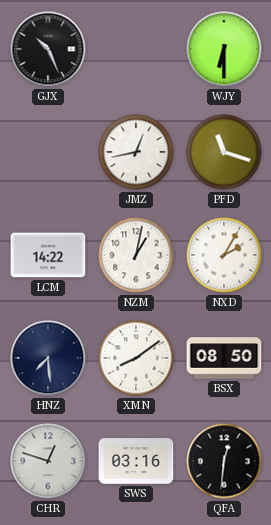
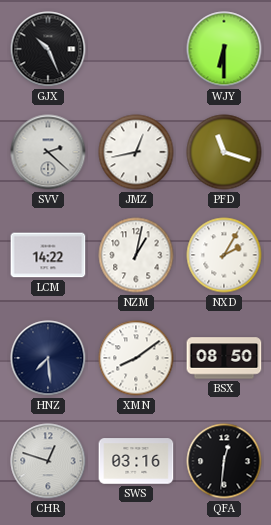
SVV: none -> 2:22 (48, 152)
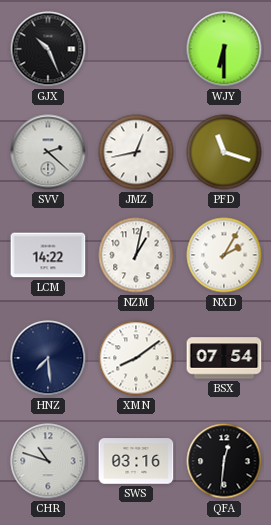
BSX: 08:50 -> 07:54 (224, 358)
CHR: 12:48 -> 10:48 (48, 461)
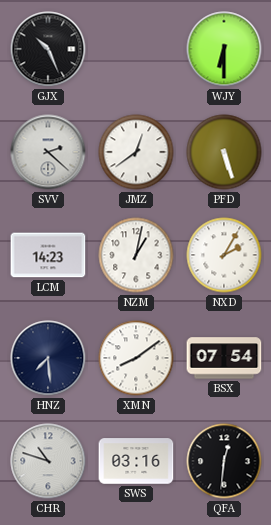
JMZ: 12:43 -> 12:39 (136, 152)
PFD: 11:18 -> 5:27 (224, 152)
LCM: 14:22 -> 14:23 (48, 255)
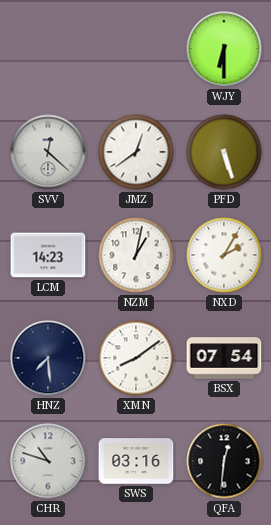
GJX: 10:26 -> none (48, 49)
SVV: 2:22 -> 12:22 (48, 152)
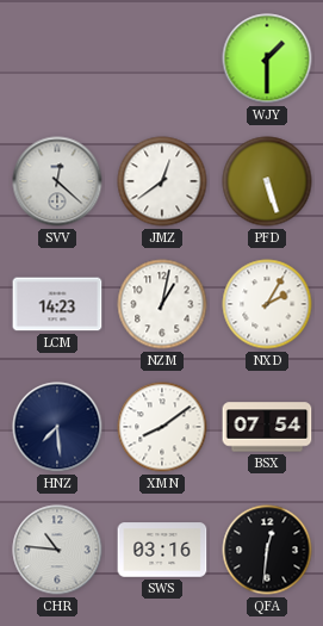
WJY: 6:30 -> 1:30 (267, 58)
CHR: 10:48 -> 10:46 (57, 550)
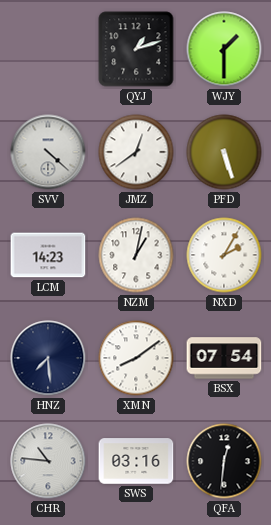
QYJ: none -> 1:12 (136, 49)
SVV: 12:22 -> 4:22 (48, 152)
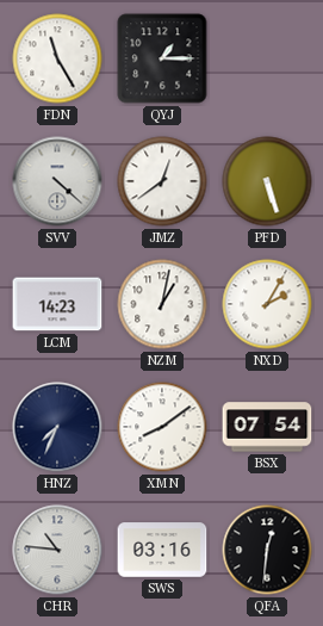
FDN: none -> 11:25 (57, 58)
QYJ: 1:12 -> 1:15 (162, 58)
WJY: 1:30 -> none (224, 49)
HNZ: 7:29 -> 7:34 (57, 427)
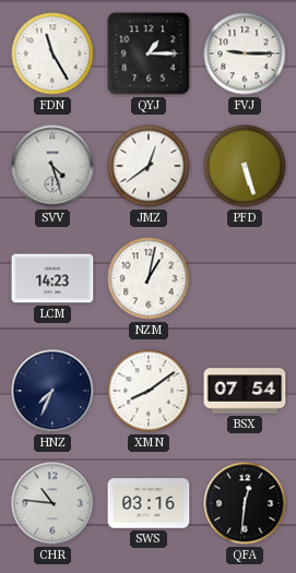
FVJ: none -> 9:15 (245, 53)
SVV: 4:22 -> 4:27 (52, 166)
NXD: 2:05 -> none (267, 304)
